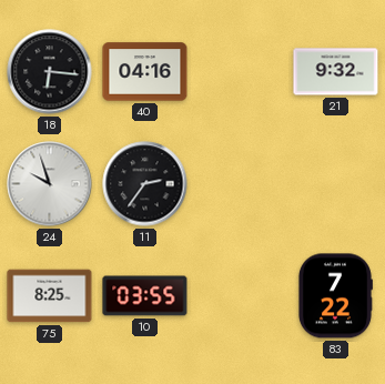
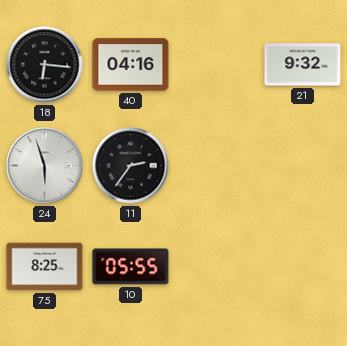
24: 9:57 -> 5:57 (45, 166)
10: 03:55 -> 05:55 (131, 267)
83: 7:22 -> none (335, 296)
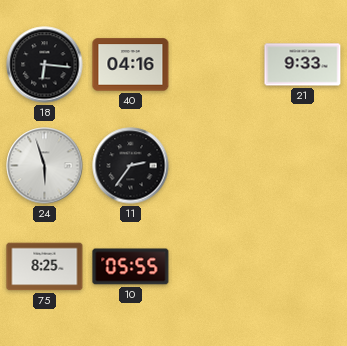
21: 9:32 -> 9:33 (303, 65)
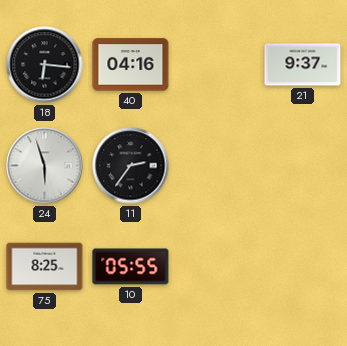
21: 9:33 -> 9:37 (303, 65)
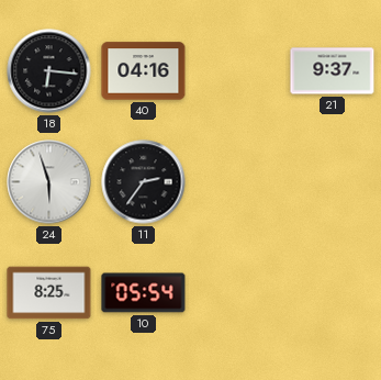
10: 05:55 -> 05:54 (144, 293)
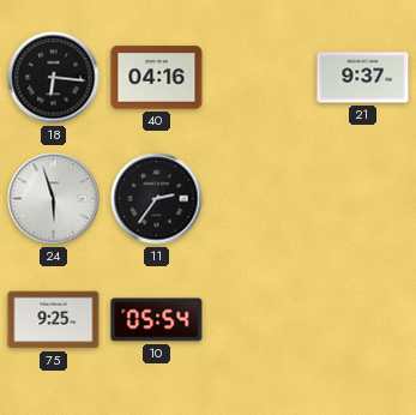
75: 8:25 -> 9:25 (54, 320)
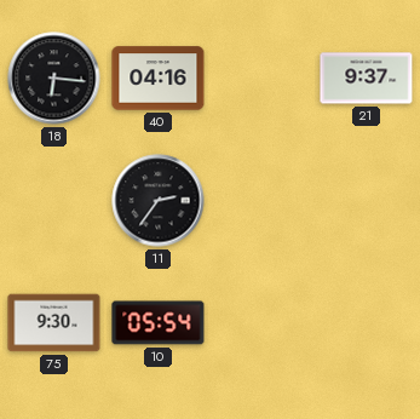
24: 5:57 -> none (54, 199)
75: 9:25 -> 9:30 (54, 323)
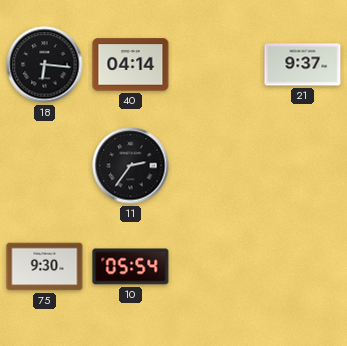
40: 04:16 -> 04:14 (131, 65)
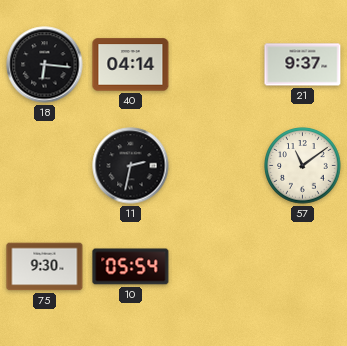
11: 2:36 -> 2:32 (131, 166)
57: none -> 11:09 (303, 166)
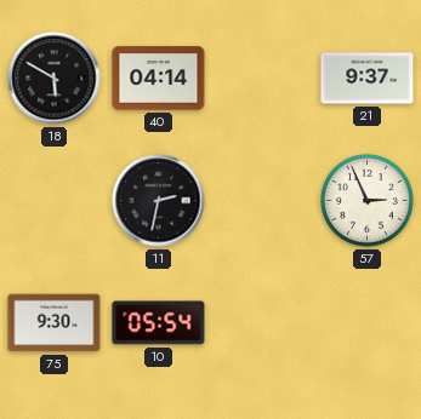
18: 6:16 -> 5:50 (55, 79)
57: 11:09 -> 2:56 (368, 201)
